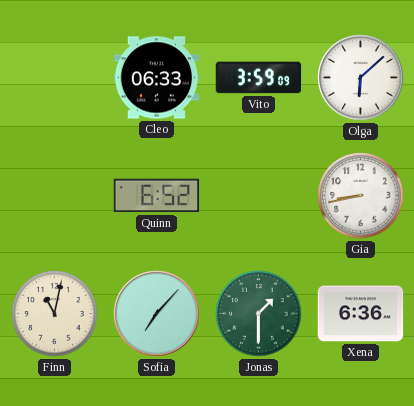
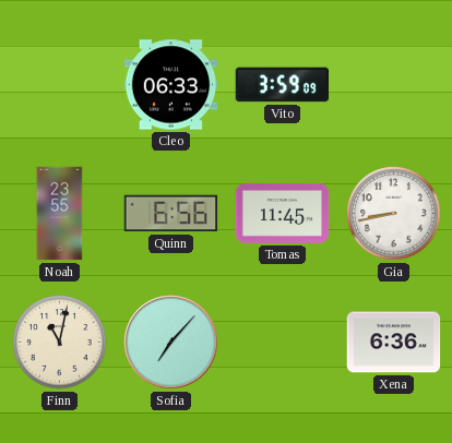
Olga: 6:08 -> none (361, 78)
Noah: none -> 23:55 (60, 214)
Quinn: 6:52 -> 6:56 (171, 214)
Tomas: none -> 11:45 (283, 214)
Jonas: 1:30 -> none (259, 314)
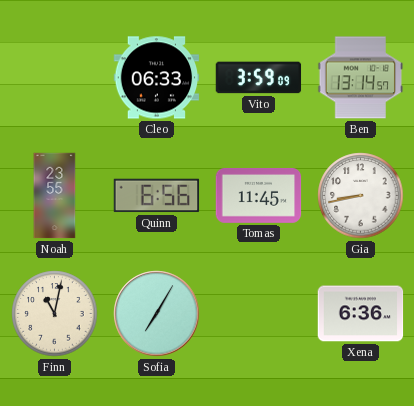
Ben: none -> 13:14 (361, 78)
Sofia: 7:07 -> 7:05 (157, 314)
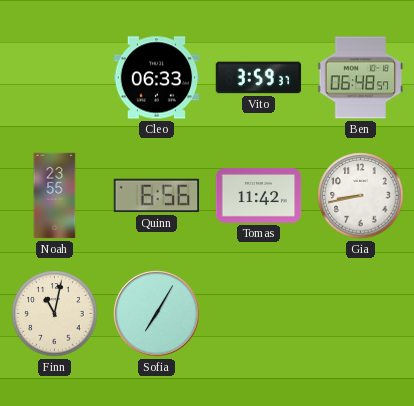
Vito: 3:59:09 -> 3:59:37 (259, 78)
Ben: 13:14 -> 06:48 (361, 78)
Tomas: 11:45 -> 11:42 (259, 196)
Xena: 6:36 -> none (361, 314)
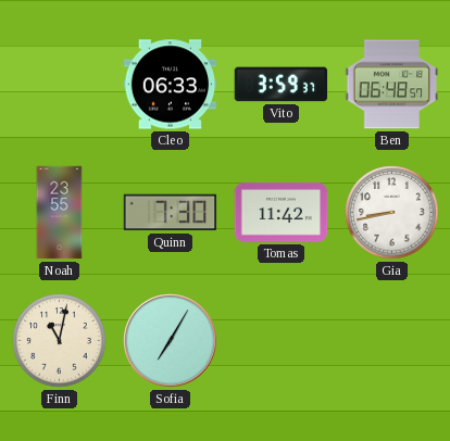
Quinn: 6:56 -> 7:30 (171, 213)
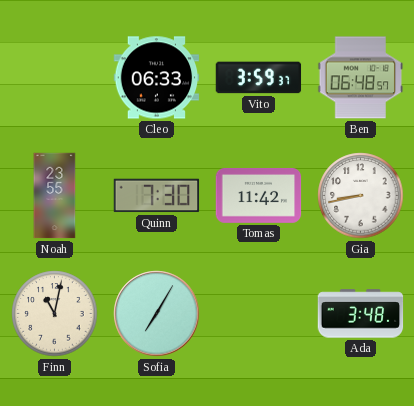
Ada: none -> 3:48 (361, 314)
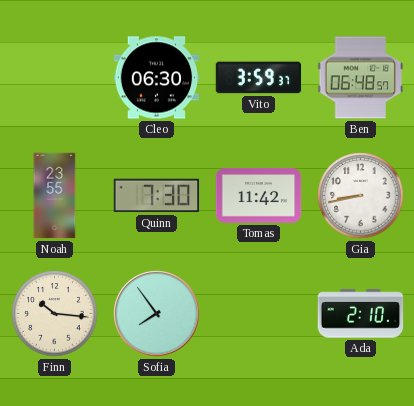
Cleo: 06:33 -> 06:30 (157, 78)
Finn: 11:02 -> 10:16 (55, 314)
Sofia: 7:05 -> 7:54 (157, 314)
Ada: 3:48 -> 2:10 (361, 314)
